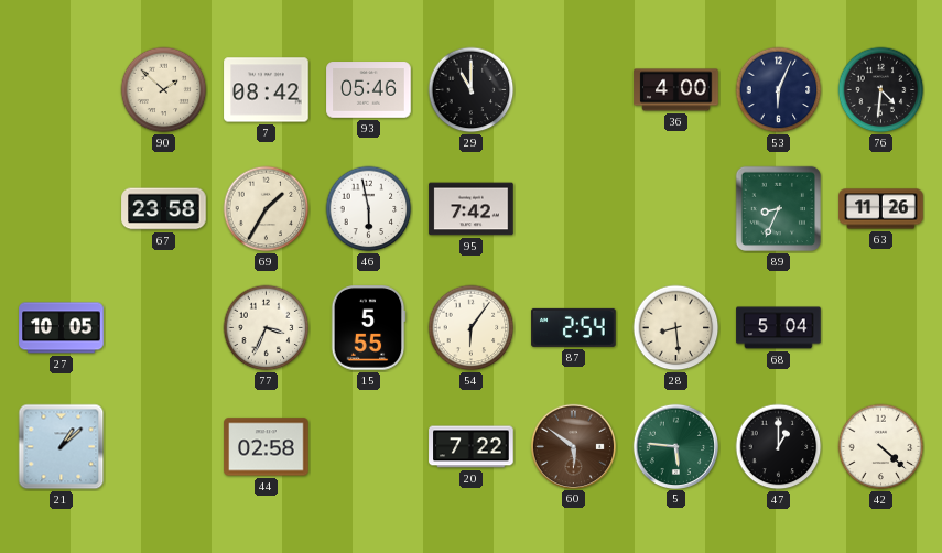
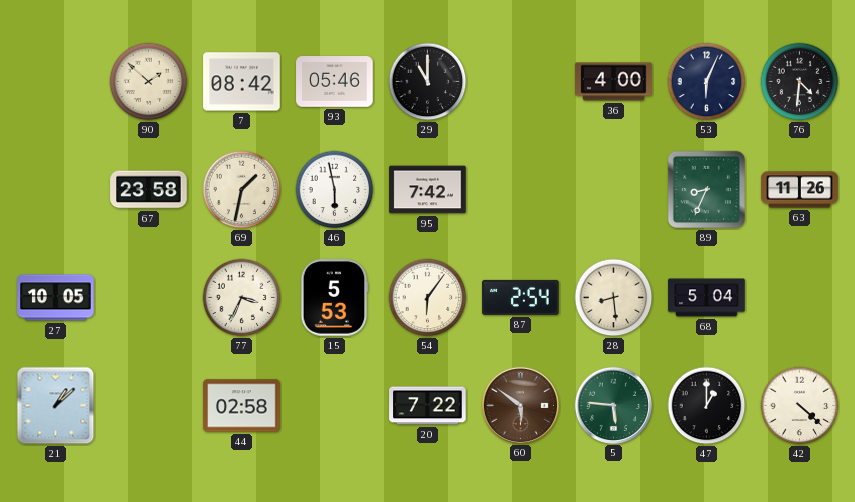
69: 1:35 -> 1:32 (242, 190)
15: 5:55 -> 5:53 (334, 298)
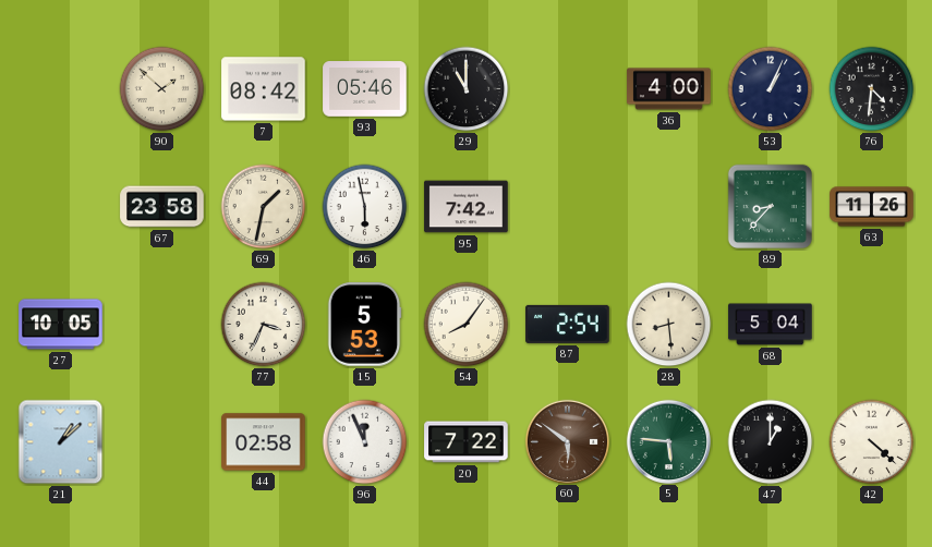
53: 6:04 -> 1:04 (771, 89)
89: 8:34 -> 8:37 (770, 206)
54: 6:06 -> 8:06 (467, 325)
96: none -> 11:56 (365, 442)
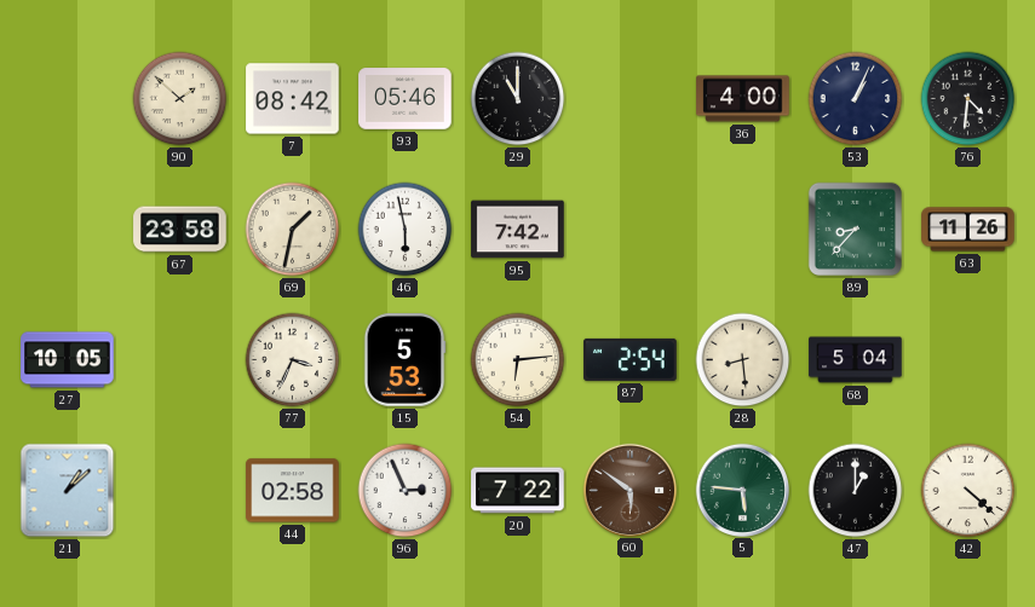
54: 8:06 -> 6:14 (518, 360)
96: 11:56 -> 2:56 (406, 491)
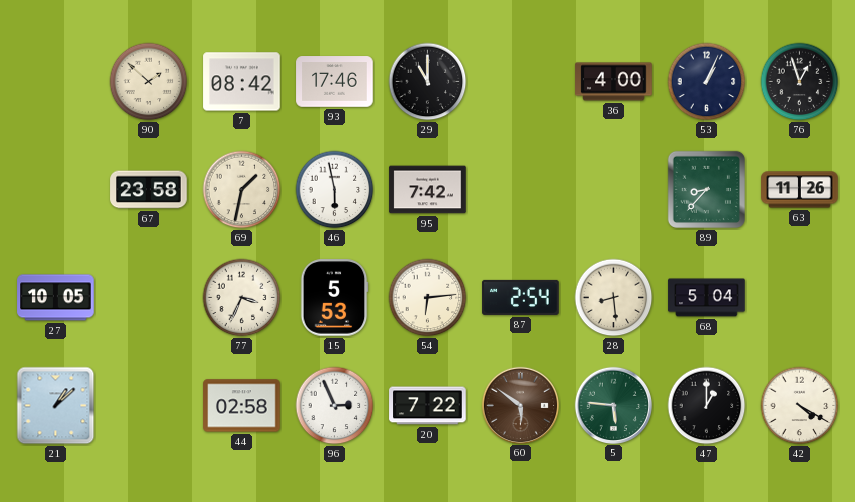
93: 05:46 -> 17:46 (335, 82)
76: 4:31 -> 12:57 (800, 82)
42: 4:22 -> 4:20 (800, 406)
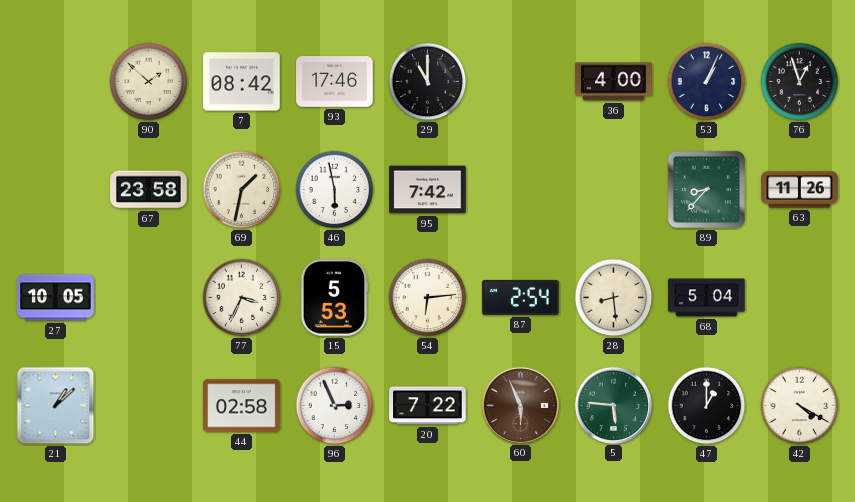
60: 5:51 -> 5:56 (520, 405)
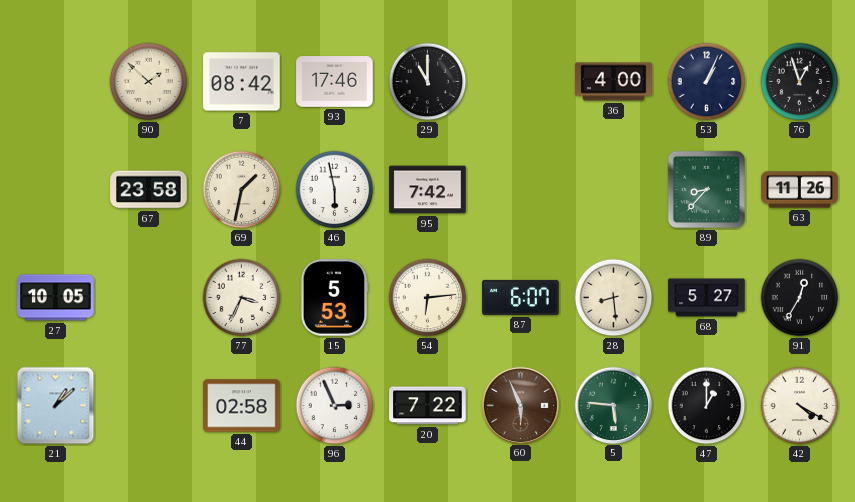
87: 2:54 -> 6:07 (521, 297)
68: 5:04 -> 5:27 (707, 298)
91: none -> 12:35 (800, 298)
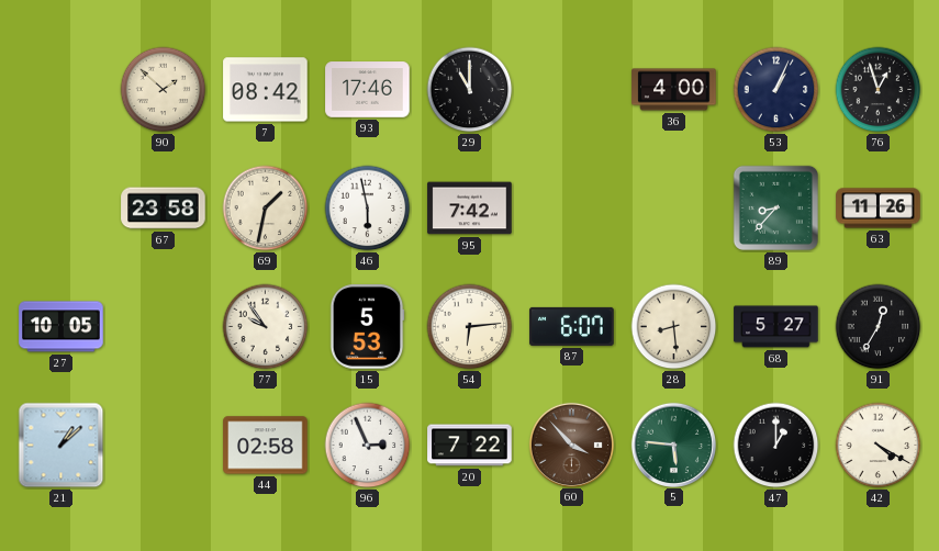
77: 3:34 -> 9:54 (266, 327)
60: 5:56 -> 3:53 (571, 445)
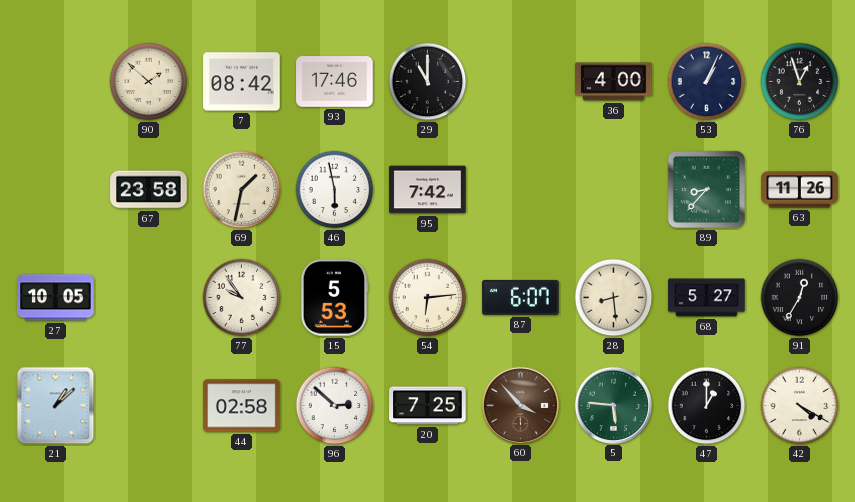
96: 2:56 -> 2:52 (335, 406)
20: 7:22 -> 7:25 (428, 406)
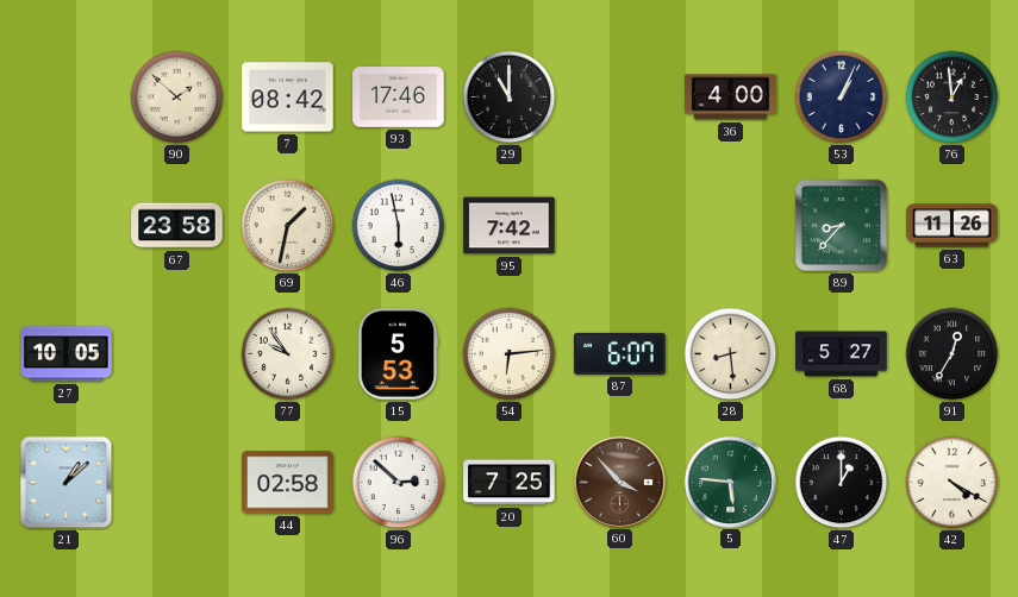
76: 12:57 -> 12:59 (953, 98)
